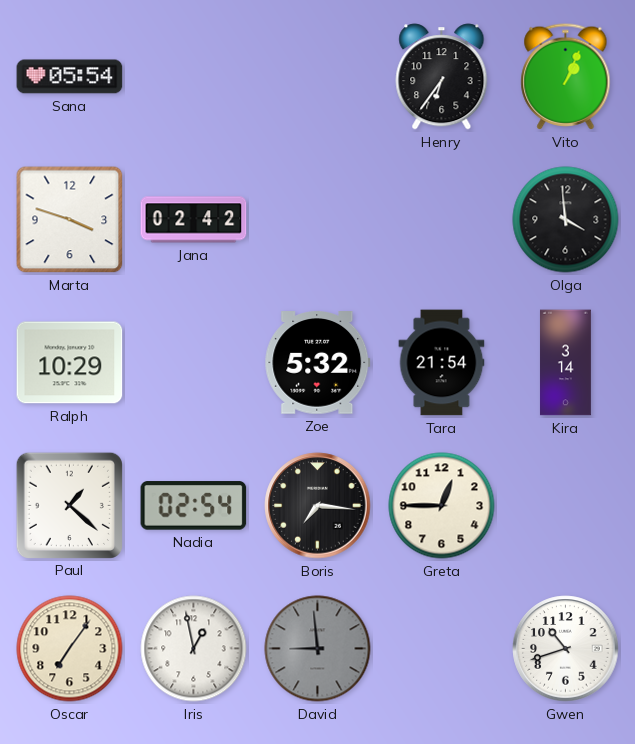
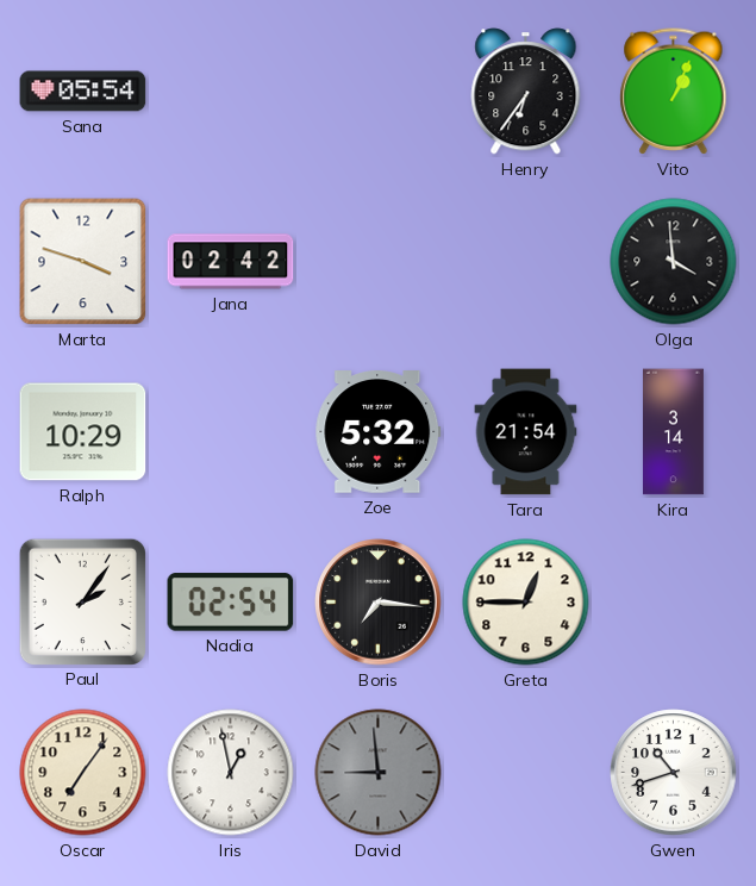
Paul: 1:22 -> 2:06 (82, 601)
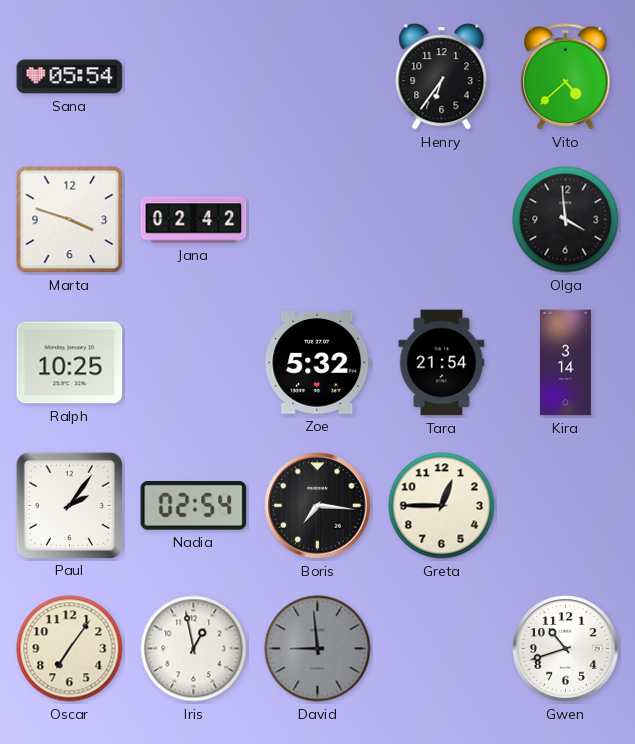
Vito: 1:04 -> 4:38 (566, 77)
Ralph: 10:29 -> 10:25 (70, 363)
